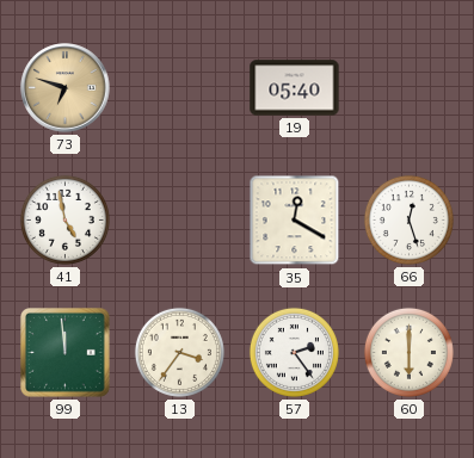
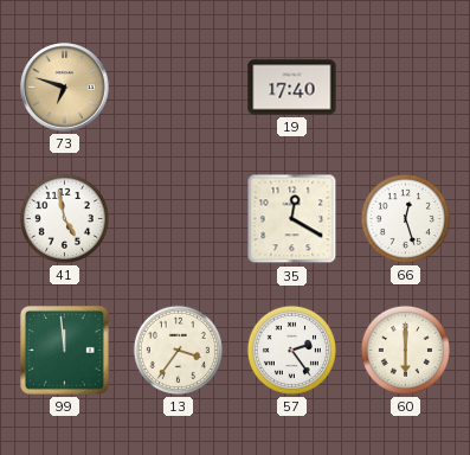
19: 05:40 -> 17:40 (292, 88)
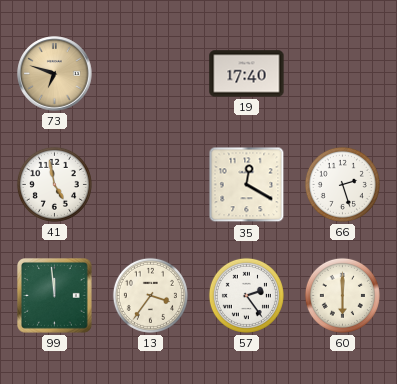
66: 12:27 -> 2:27 (342, 184)
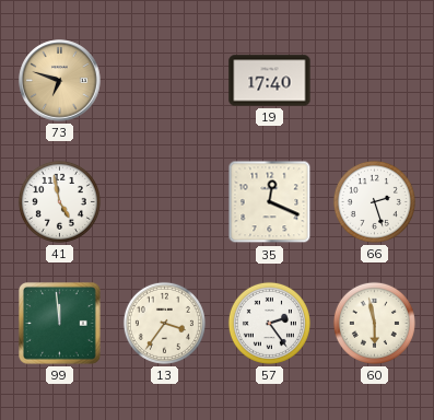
35: 12:20 -> 12:19 (270, 202)
60: 6:00 -> 5:58 (374, 323)
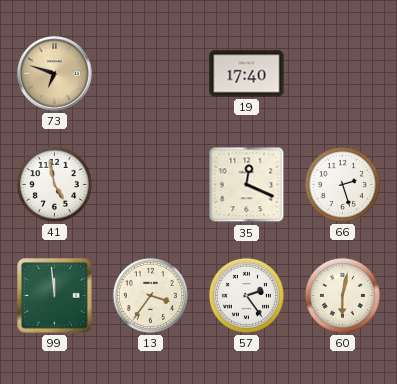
60: 5:58 -> 6:02 (342, 295)
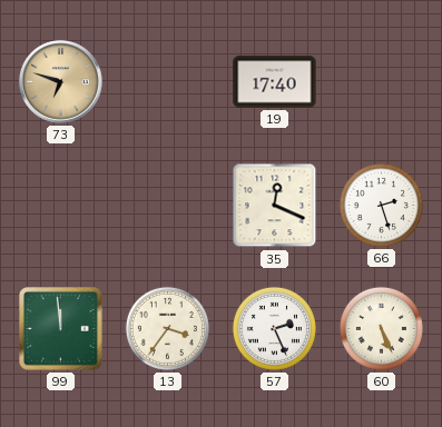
41: 4:58 -> none (54, 184)
57: 2:24 -> 2:26 (274, 328)
60: 6:02 -> 5:26 (381, 328)
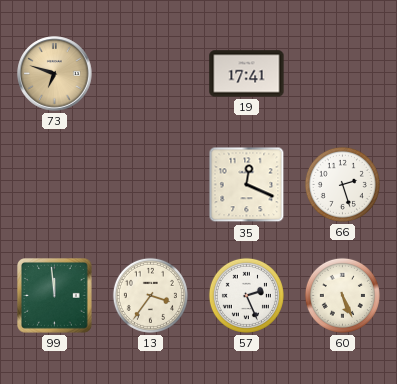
19: 17:40 -> 17:41 (247, 74)
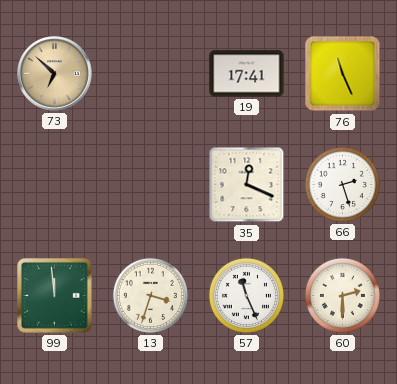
73: 6:48 -> 6:52 (55, 74)
76: none -> 11:26 (343, 74)
13: 3:36 -> 3:33 (150, 295)
57: 2:26 -> 11:26 (246, 295)
60: 5:26 -> 2:30 (342, 295)
